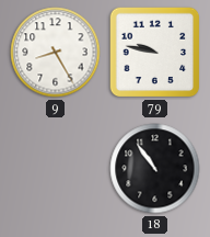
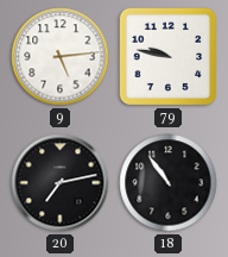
9: 8:25 -> 5:14 (61, 57)
20: none -> 7:13 (61, 183)
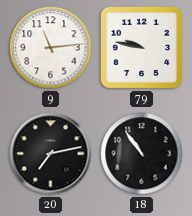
9: 5:14 -> 11:14 (51, 48)
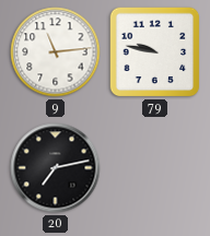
18: 10:54 -> none (142, 154)
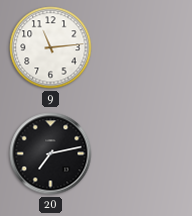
79: 9:47 -> none (155, 52)
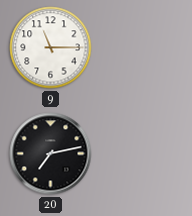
9: 11:14 -> 11:15 (51, 48)
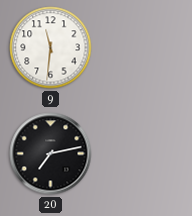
9: 11:15 -> 11:31 (51, 48)
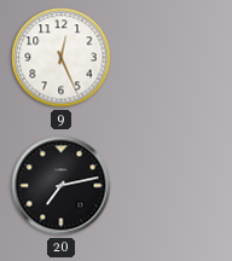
9: 11:31 -> 12:26 (62, 58)
